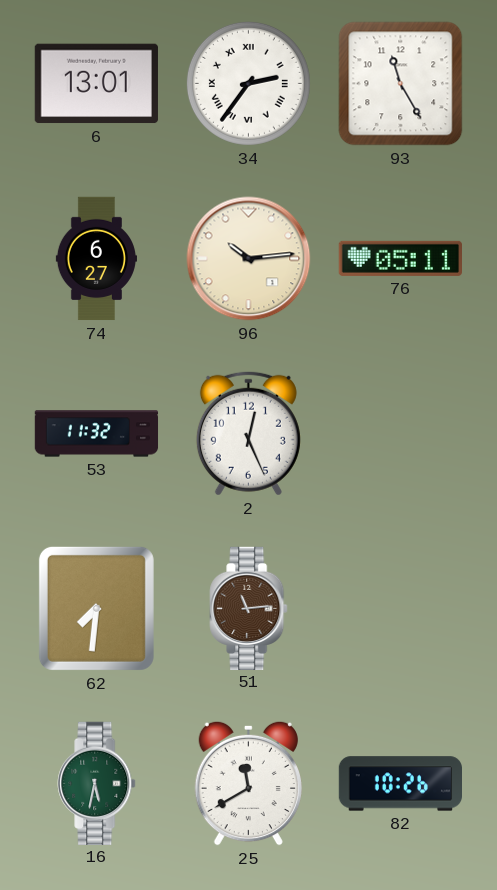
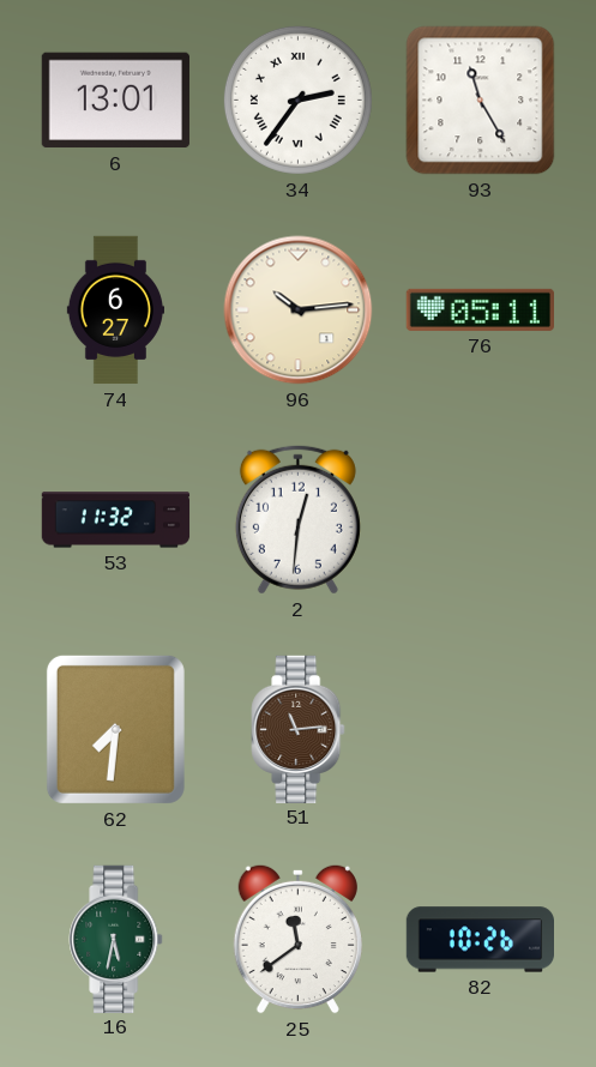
2: 12:26 -> 12:31 (297, 519)
25: 11:40 -> 11:39 (297, 939)
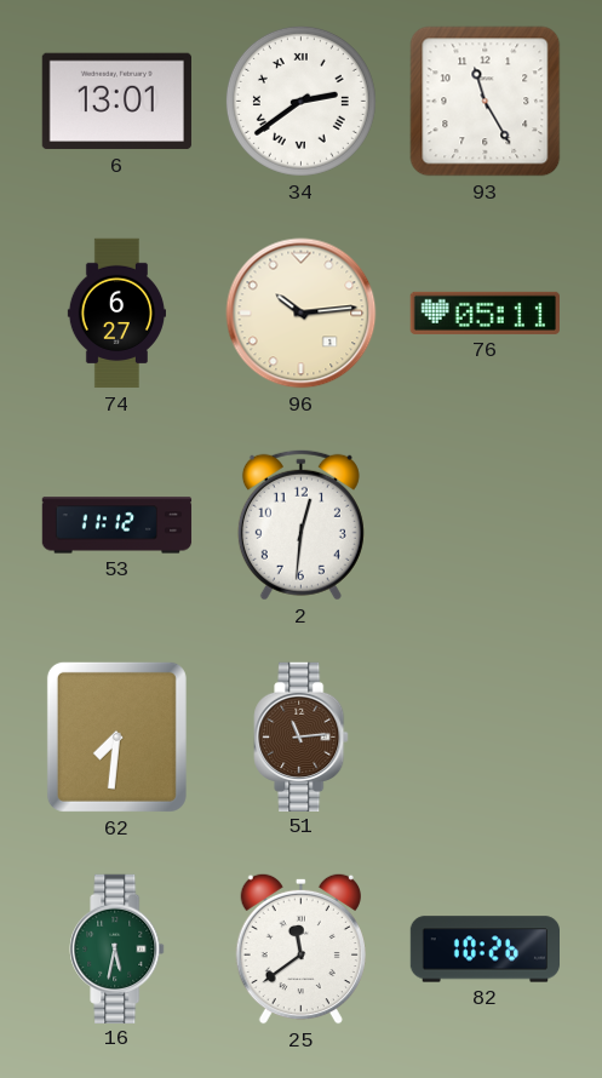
34: 2:36 -> 2:39 (300, 101)
53: 11:32 -> 11:12 (117, 526)
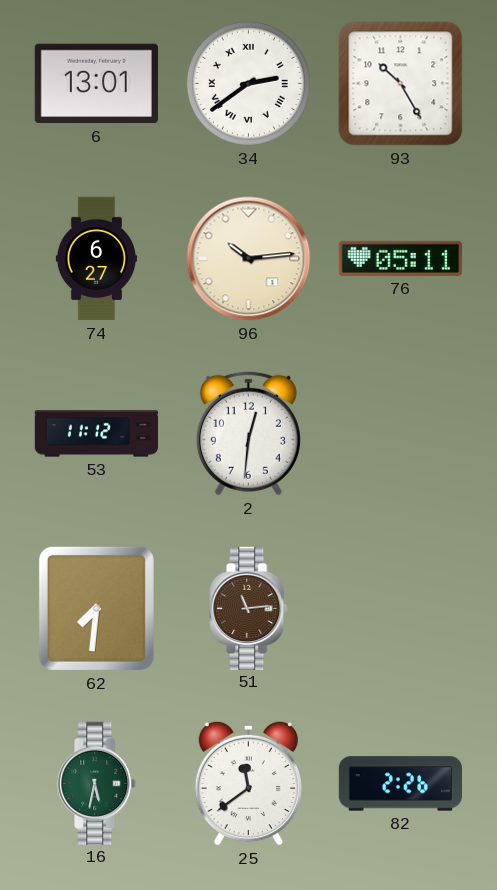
93: 11:25 -> 10:25 (401, 84)
82: 10:26 -> 2:26 (401, 784)
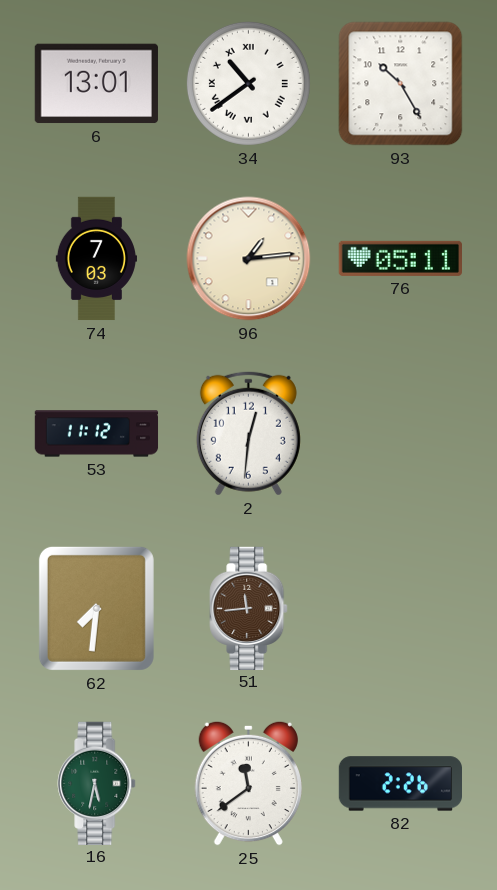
34: 2:39 -> 10:39 (248, 83)
74: 6:27 -> 7:03 (96, 259)
96: 10:14 -> 1:14 (249, 259)
51: 11:14 -> 11:44 (249, 608)
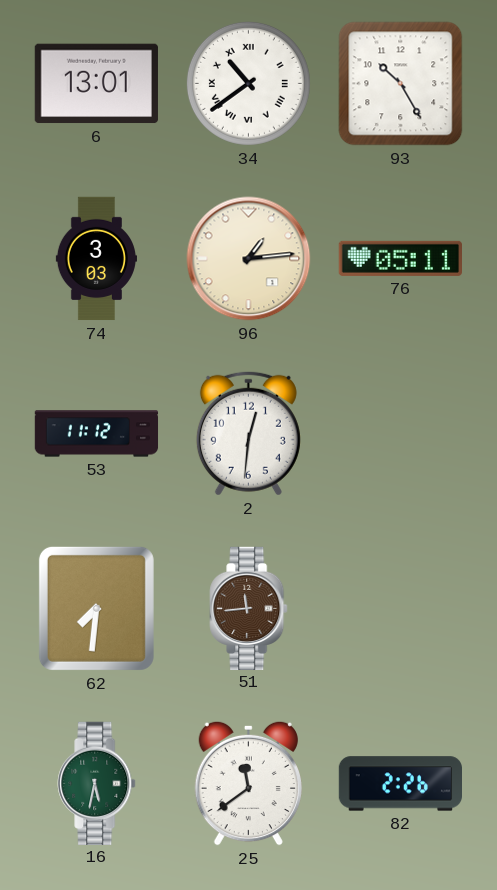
74: 7:03 -> 3:03 (96, 259)
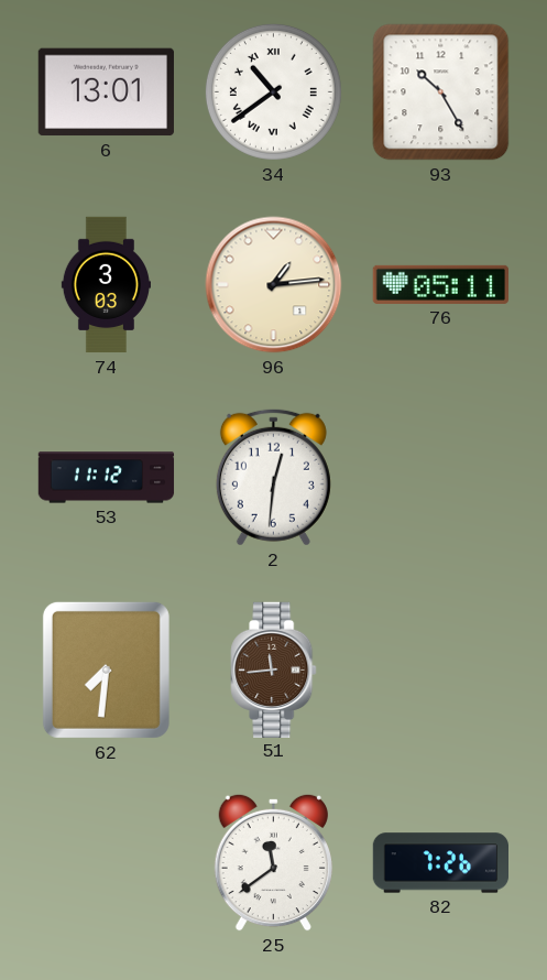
16: 5:32 -> none (97, 783)
82: 2:26 -> 7:26 (441, 863)
